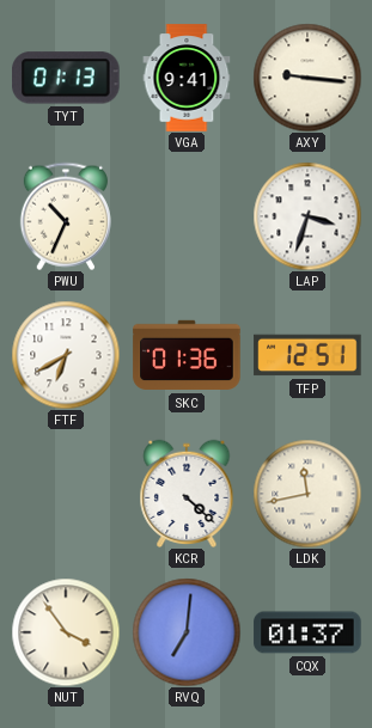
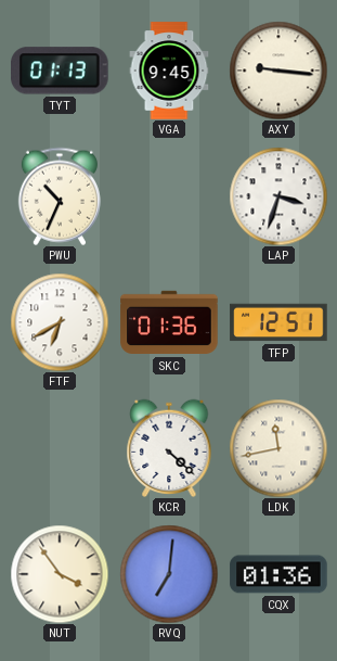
VGA: 9:41 -> 9:45 (169, 71)
CQX: 01:37 -> 01:36 (278, 574)
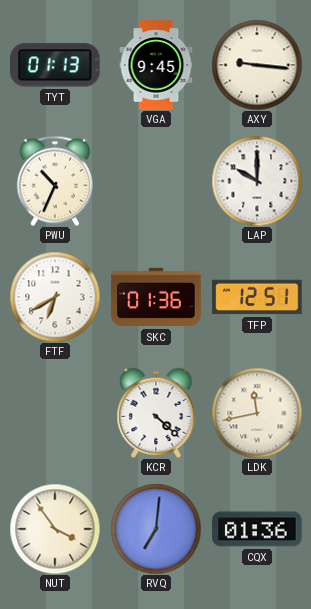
LAP: 3:33 -> 10:00 (257, 181)
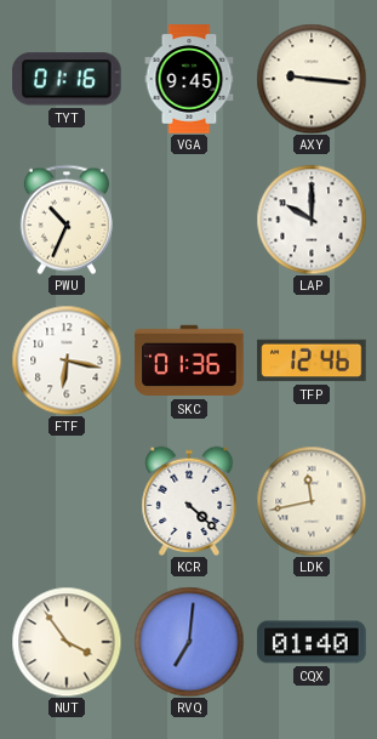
TYT: 01:13 -> 01:16 (68, 79)
FTF: 6:40 -> 6:17 (67, 360)
TFP: 12:51 -> 12:46 (312, 360)
CQX: 01:36 -> 01:40 (312, 642)
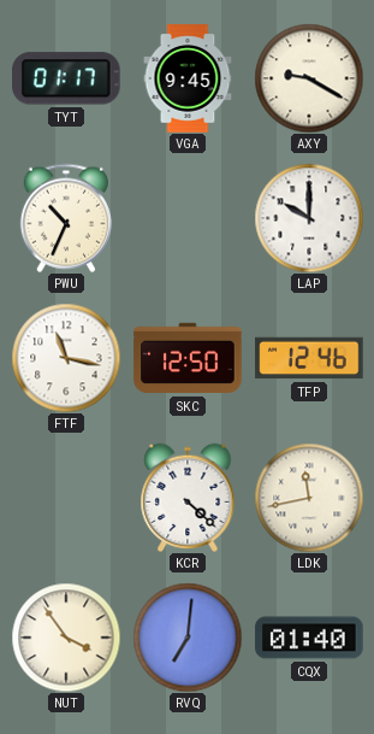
TYT: 01:16 -> 01:17 (67, 78)
AXY: 9:16 -> 9:20 (309, 78)
FTF: 6:17 -> 11:17 (66, 358)
SKC: 01:36 -> 12:50 (188, 358)
